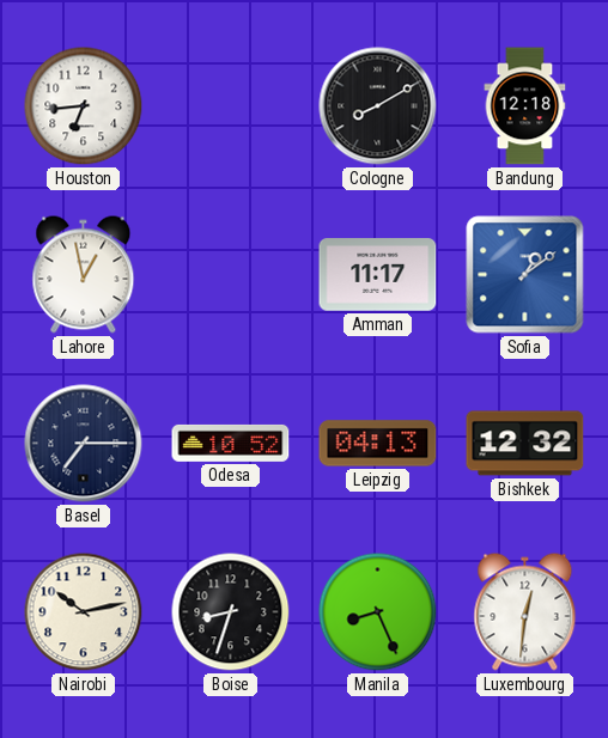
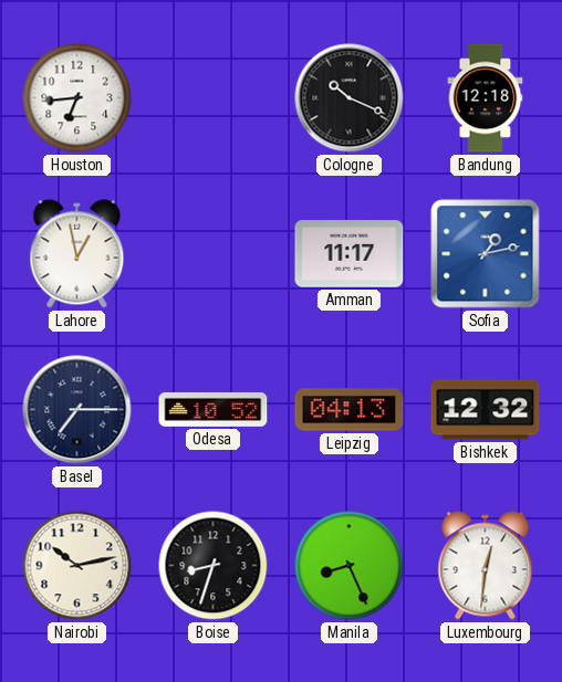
Cologne: 8:10 -> 10:19 (350, 98)
Sofia: 1:09 -> 1:13 (486, 254)
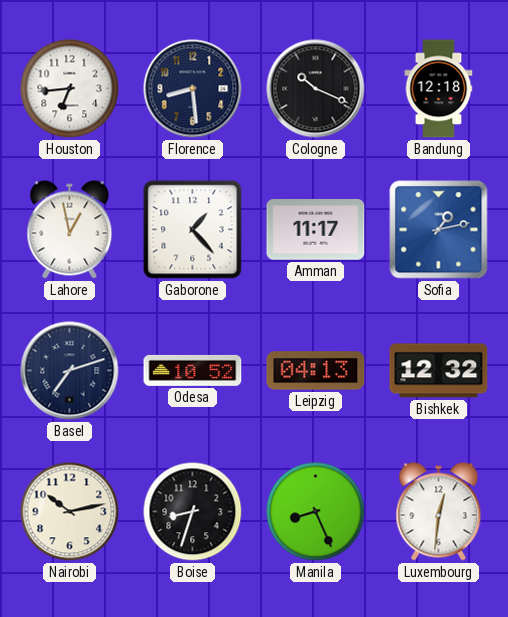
Florence: none -> 8:29 (193, 89)
Gaborone: none -> 1:23 (193, 230)
Basel: 7:15 -> 7:12 (70, 371)
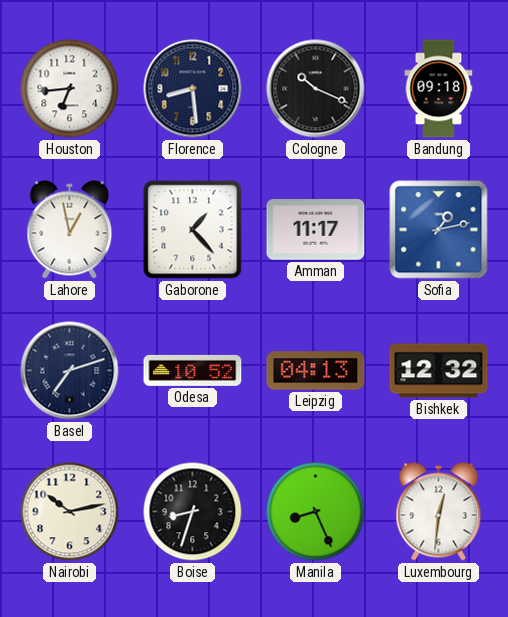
Bandung: 12:18 -> 09:18 (439, 89)
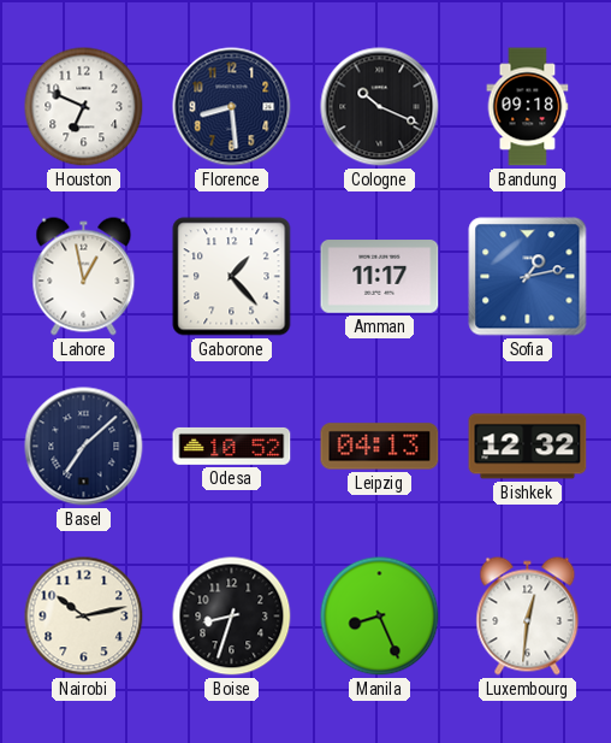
Houston: 6:44 -> 6:49 (84, 107)
Basel: 7:12 -> 7:08 (84, 447)
